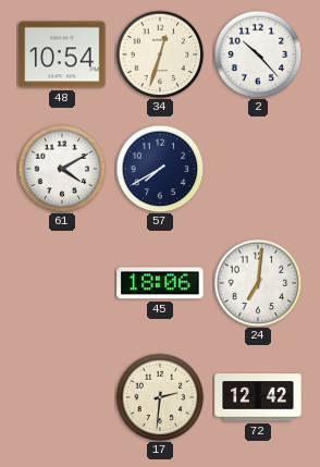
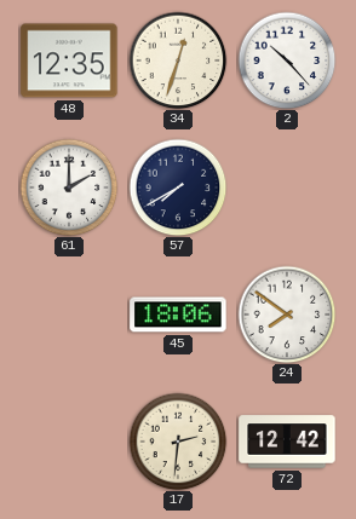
48: 10:54 -> 12:35 (69, 60)
61: 4:10 -> 2:00 (69, 188)
24: 7:01 -> 7:51 (287, 315)
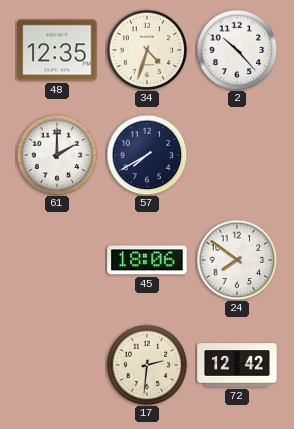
34: 12:33 -> 4:33 (147, 50)
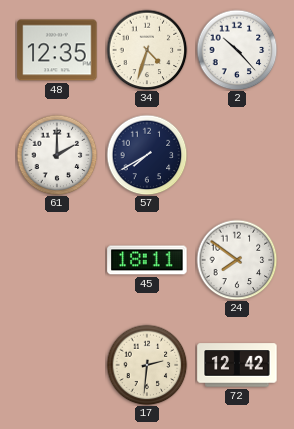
45: 18:06 -> 18:11 (147, 260)
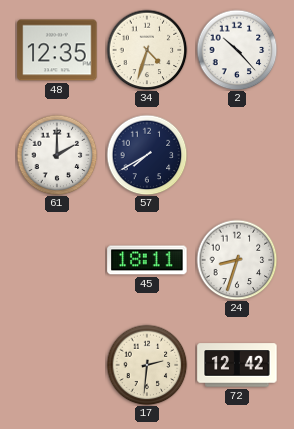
24: 7:51 -> 8:33 (237, 260)
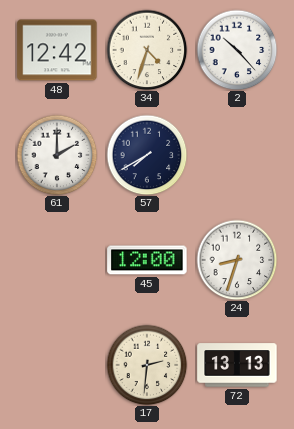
48: 12:35 -> 12:42 (57, 50)
45: 18:11 -> 12:00 (147, 260)
72: 12:42 -> 13:13 (237, 365)
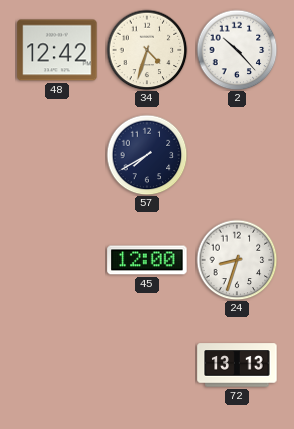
61: 2:00 -> none (57, 155)
17: 2:31 -> none (147, 365)
